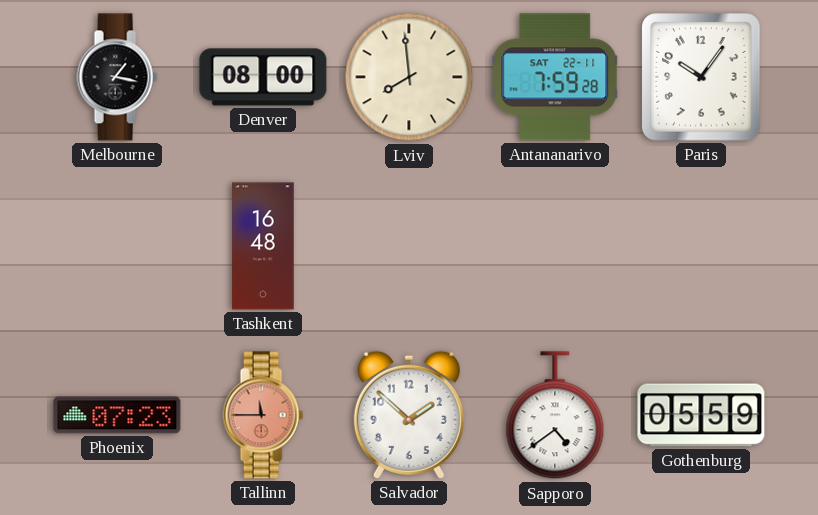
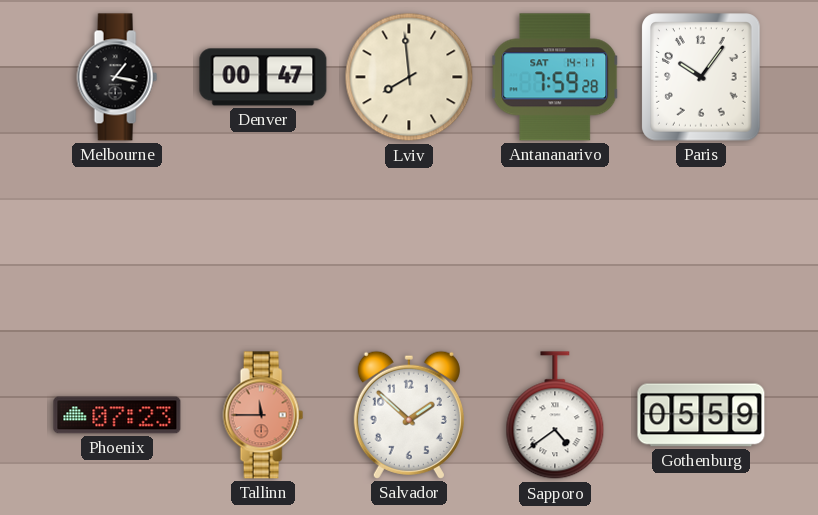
Denver: 08:00 -> 00:47 (263, 77)
Antananarivo date: SAT 22-11 -> SAT 14-11 (556, 77)
Tashkent: 16:48 -> none (263, 246)
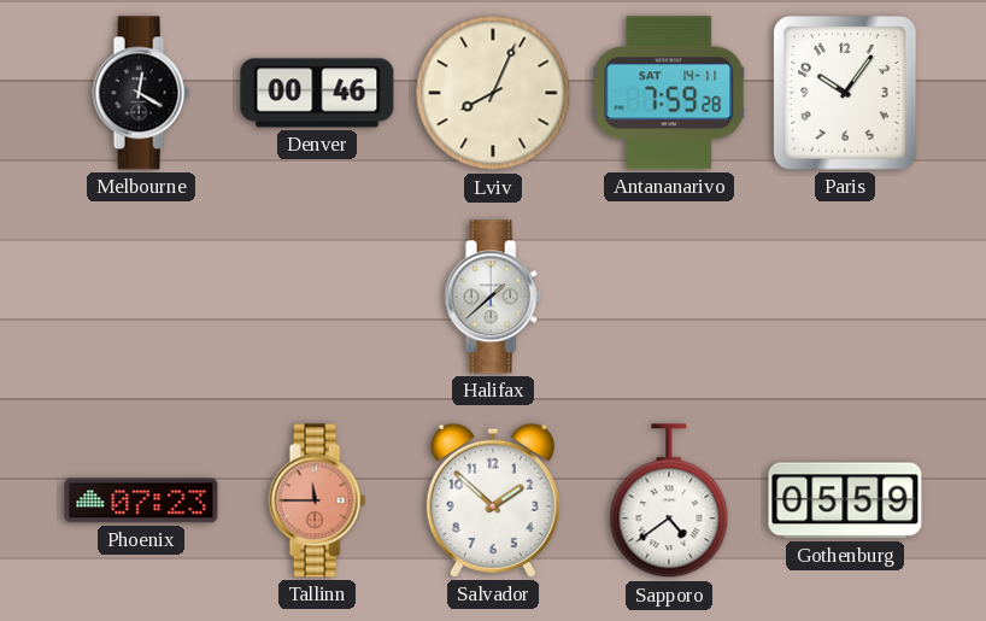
Melbourne: 1:17 -> 12:20 (141, 93)
Denver: 00:47 -> 00:46 (317, 93)
Lviv: 7:59 -> 8:04 (493, 93)
Halifax: none -> 1:38 (493, 297)
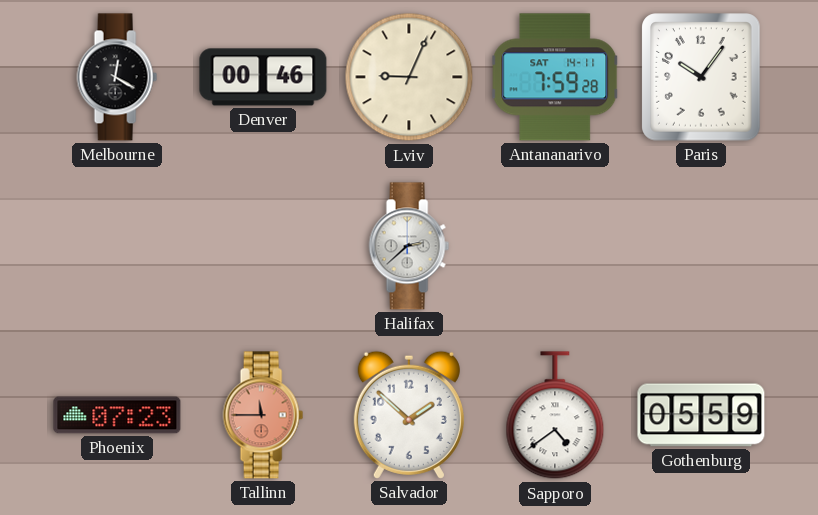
Lviv: 8:04 -> 9:04 (409, 77)
Halifax: 1:38 -> 2:38 (409, 246)
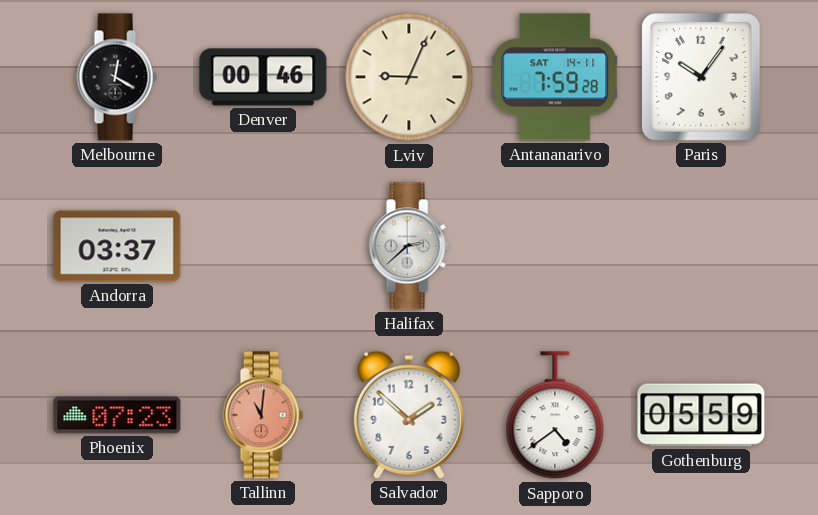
Andorra: none -> 03:37 (117, 246)
Tallinn: 11:45 -> 11:01 (263, 415)
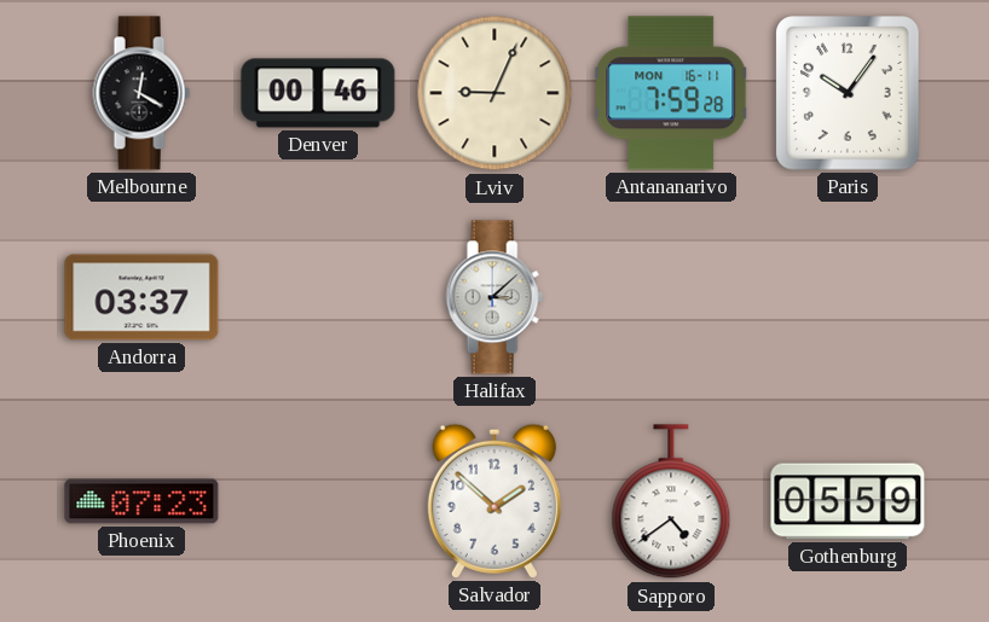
Antananarivo date: SAT 14-11 -> MON 16-11 (672, 93)
Halifax: 2:38 -> 3:08 (494, 297)
Tallinn: 11:01 -> none (263, 415)
